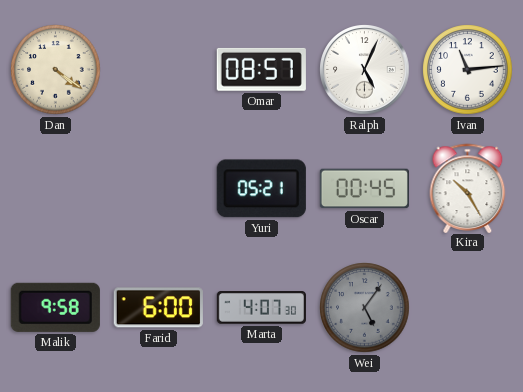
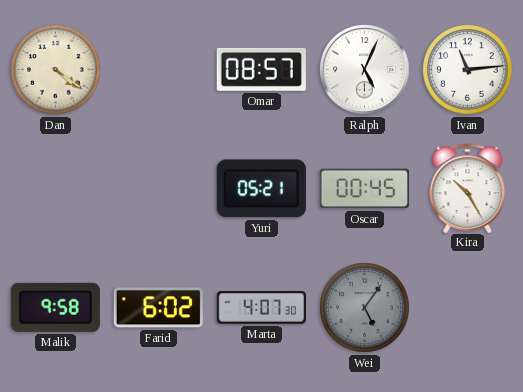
Farid: 6:00 -> 6:02 (158, 308)
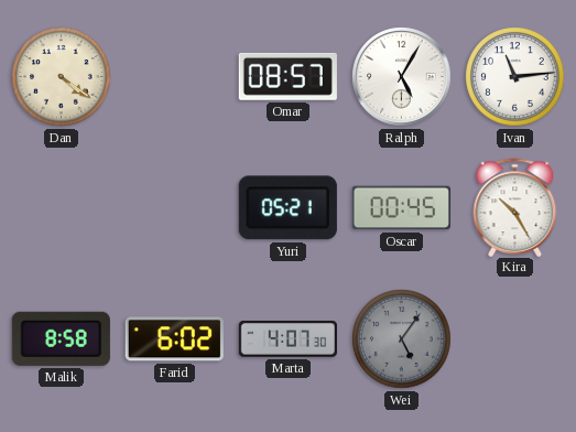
Ralph: 5:04 -> 5:05 (402, 77)
Malik: 9:58 -> 8:58 (61, 338)
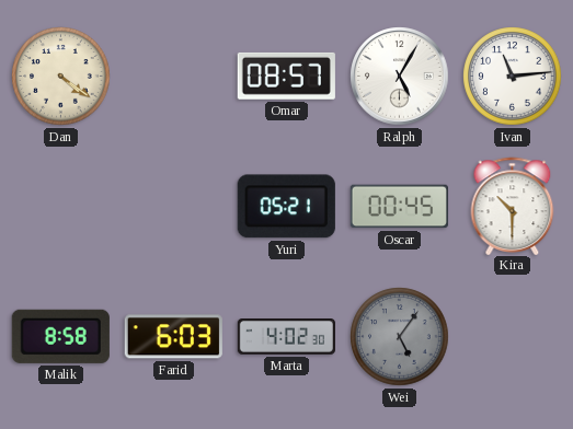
Kira: 10:25 -> 10:30 (513, 206)
Farid: 6:02 -> 6:03 (173, 337)
Marta: 4:07 -> 4:02 (286, 337)
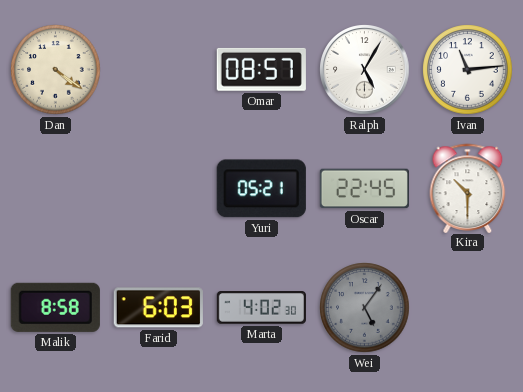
Oscar: 00:45 -> 22:45 (364, 189)
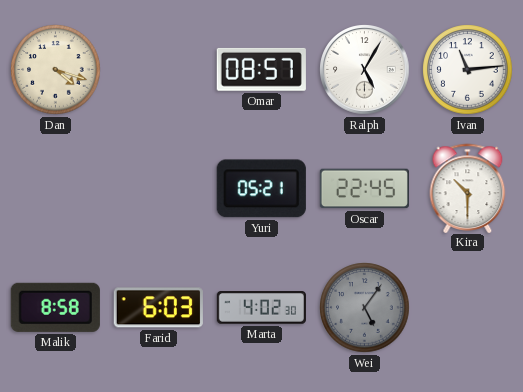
Dan: 4:21 -> 4:18 (56, 70)
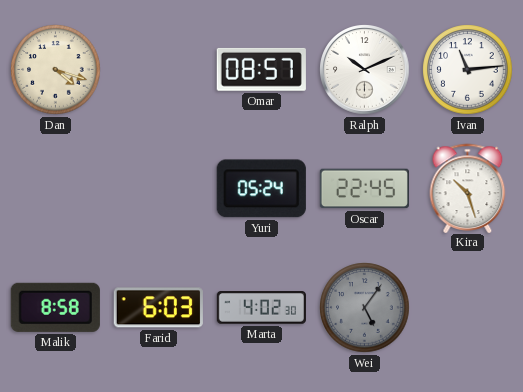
Ralph: 5:05 -> 10:11 (365, 70)
Yuri: 05:21 -> 05:24 (261, 189)
Kira: 10:30 -> 10:27 (468, 188)
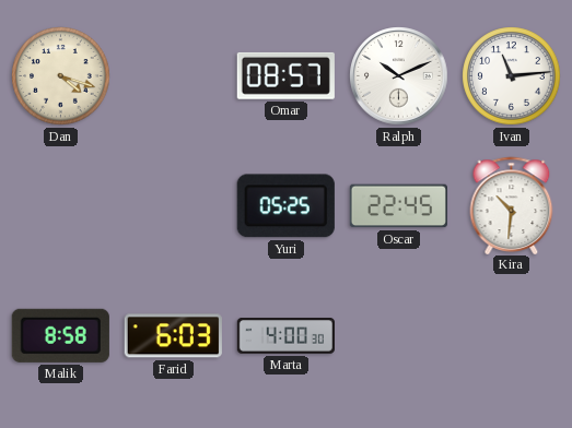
Yuri: 05:24 -> 05:25 (285, 206)
Kira: 10:27 -> 10:31 (512, 205)
Marta: 4:02 -> 4:00 (285, 336)
Wei: 5:06 -> none (365, 308)
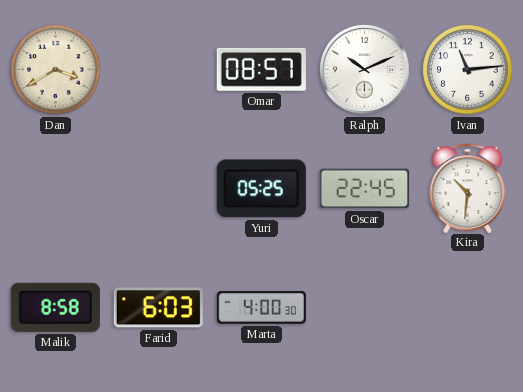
Dan: 4:18 -> 3:40 (56, 70)
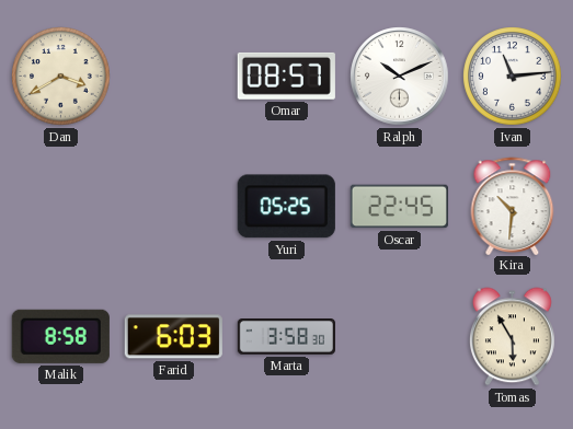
Marta: 4:00 -> 3:58 (286, 337)
Tomas: none -> 5:55 (512, 337)
